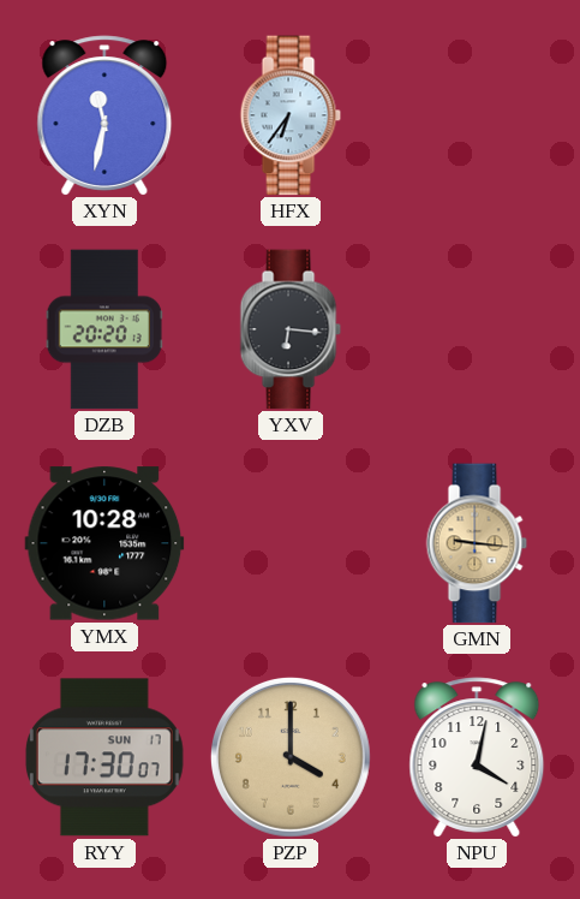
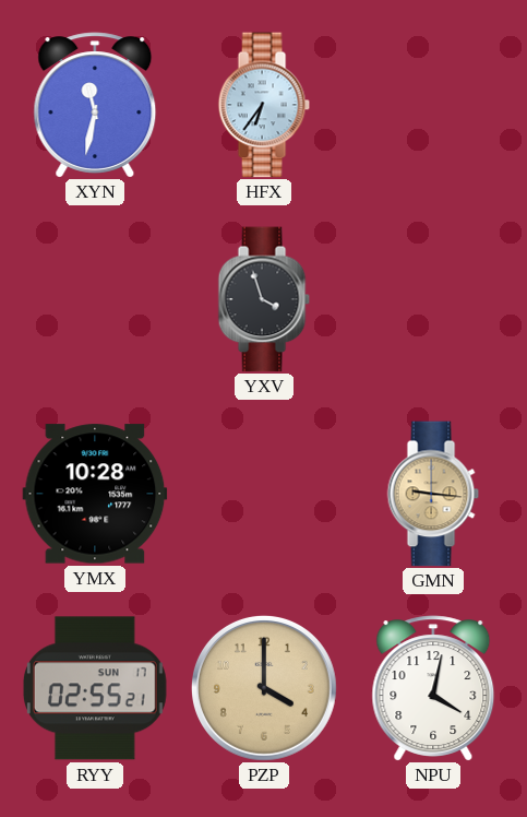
DZB: 20:20 -> none (104, 329)
YXV: 6:16 -> 3:57 (264, 299)
RYY: 17:30 -> 02:55 (95, 688)
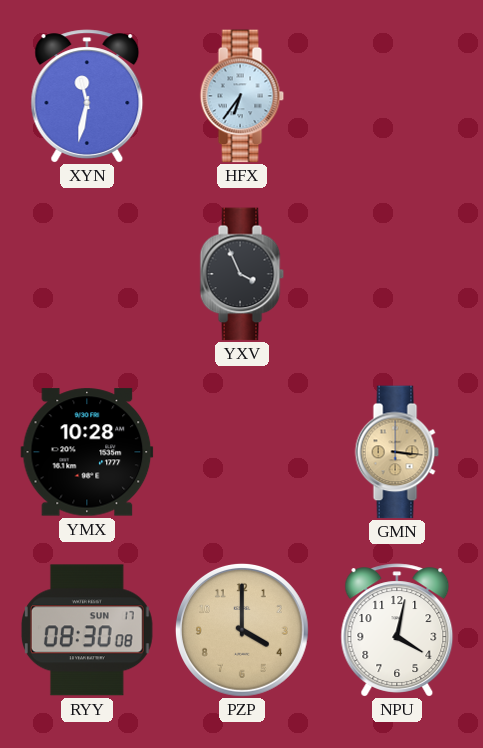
YXV: 3:57 -> 3:56 (242, 274)
GMN: 9:16 -> 3:16 (397, 452)
RYY: 02:55 -> 08:30 (87, 630)
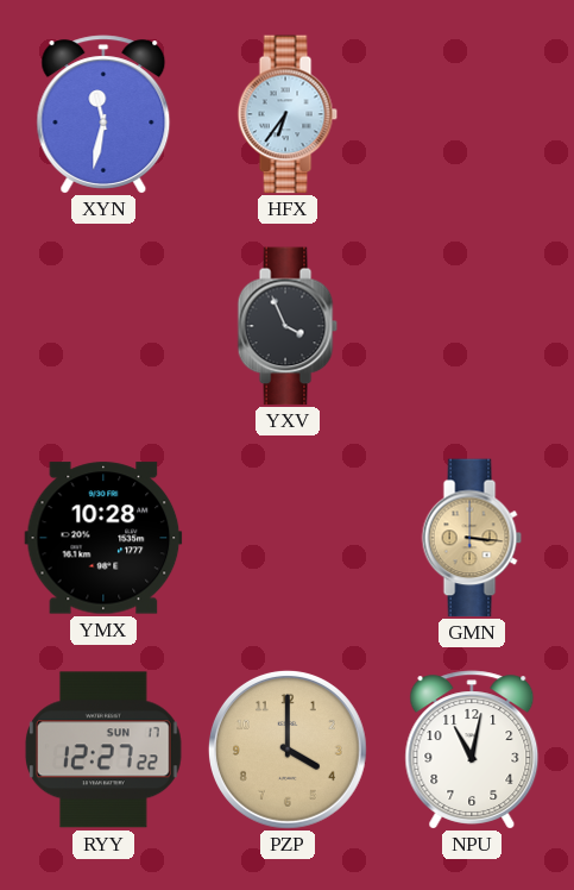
RYY: 08:30 -> 12:27 (103, 750)
NPU: 4:02 -> 11:02 (472, 750)
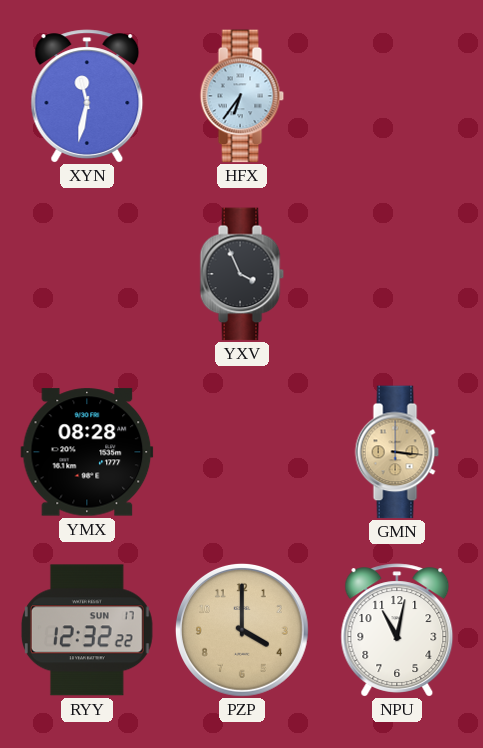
YMX: 10:28 -> 08:28 (87, 452)
RYY: 12:27 -> 12:32 (87, 630)
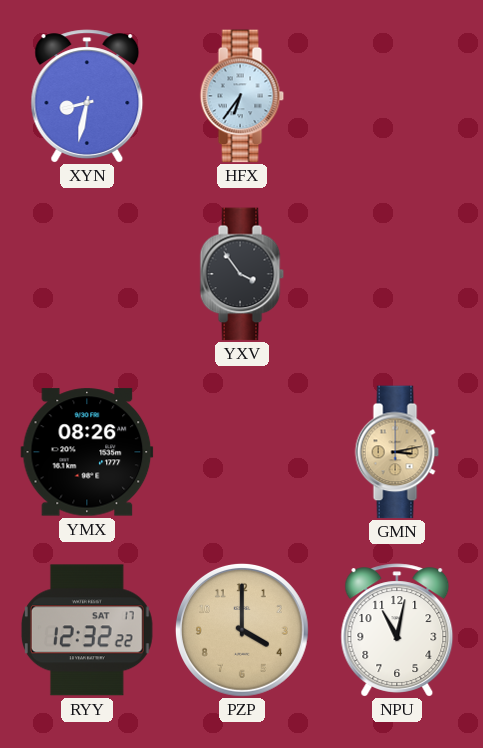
XYN: 11:32 -> 8:32 (87, 96)
YXV: 3:56 -> 3:54 (242, 274)
YMX: 08:28 -> 08:26 (87, 452)
GMN: 3:16 -> 3:13 (397, 452)
RYY date: SUN 17 -> SAT 17 (87, 630)
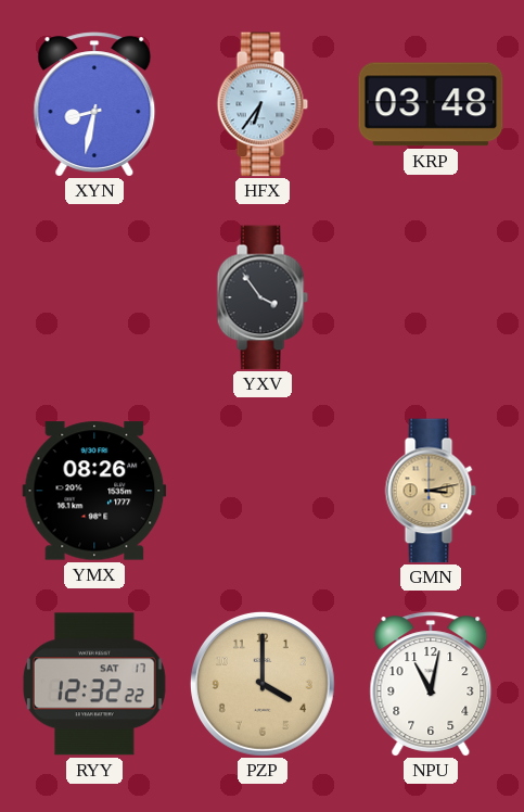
KRP: none -> 03:48 (431, 104)
